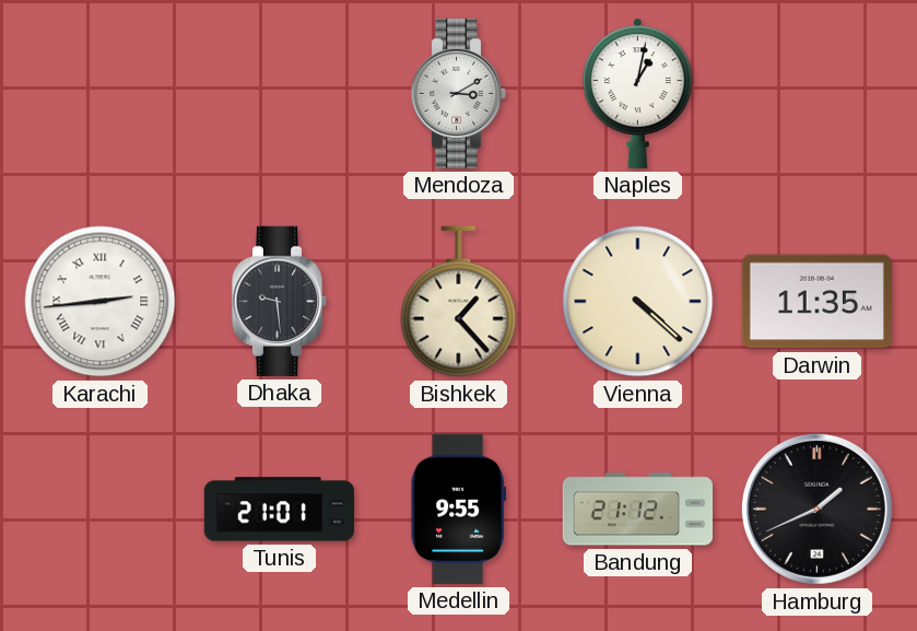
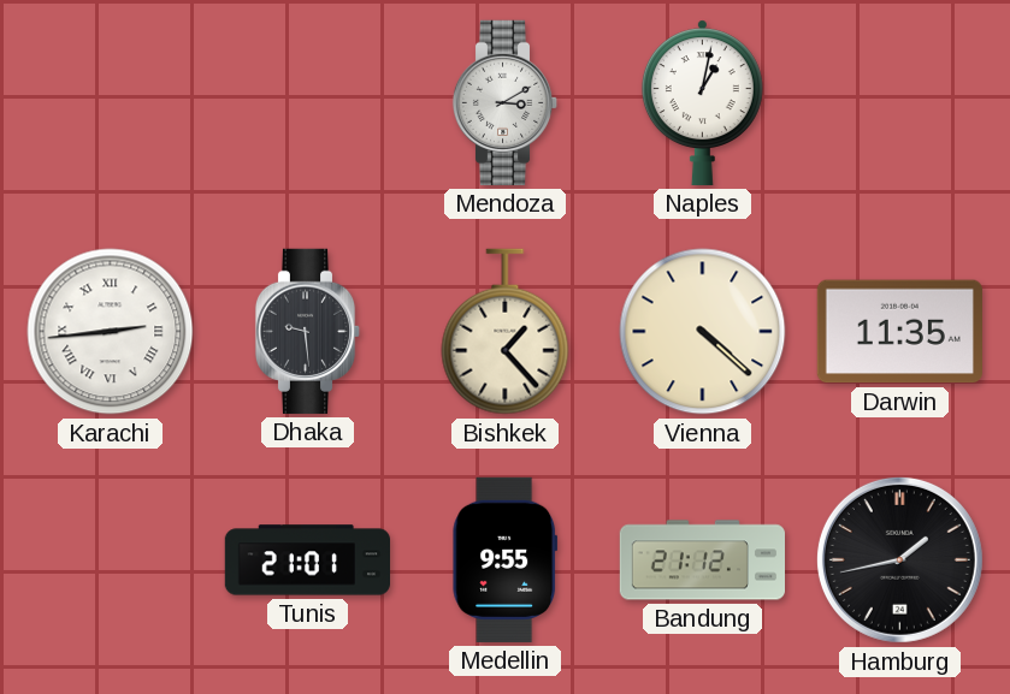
Hamburg: 1:41 -> 1:43 (899, 559)
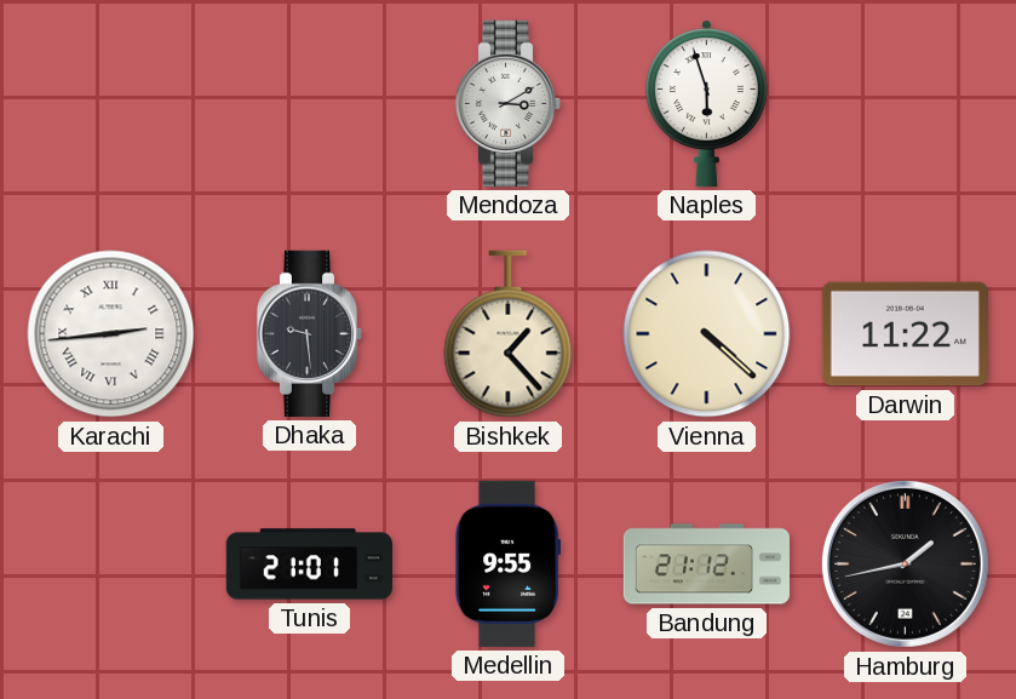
Naples: 1:02 -> 5:57 (706, 103)
Darwin: 11:35 -> 11:22 (905, 334)
